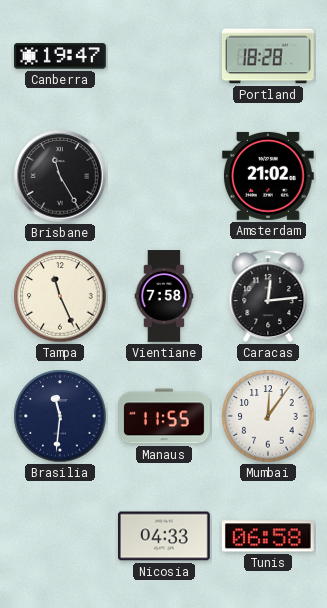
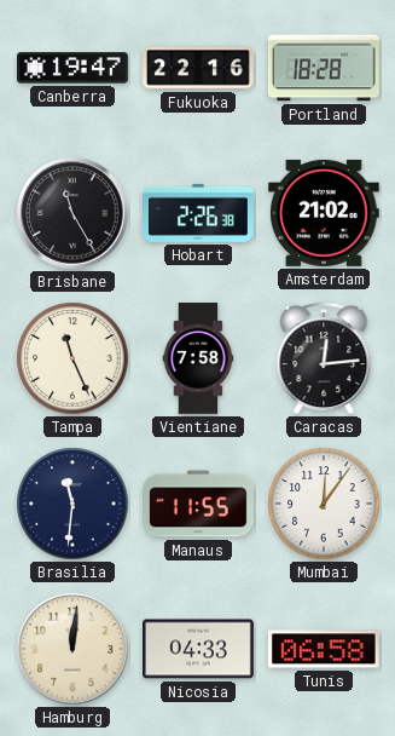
Fukuoka: none -> 22:16 (199, 68)
Hobart: none -> 2:26 (199, 213)
Hamburg: none -> 12:01 (72, 649)
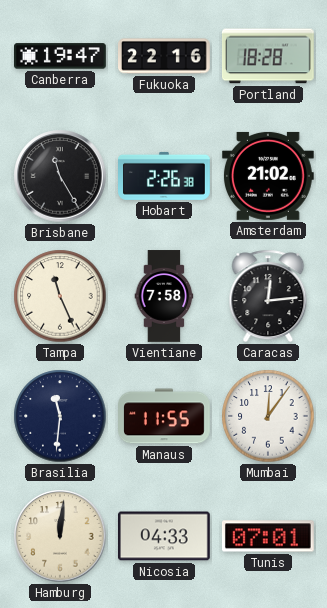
Tunis: 06:58 -> 07:01 (268, 536)
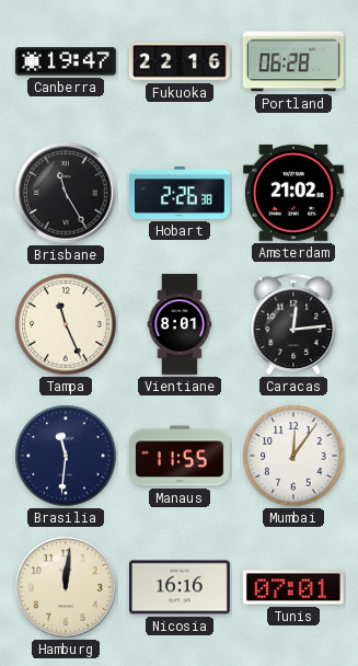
Portland: 18:28 -> 06:28 (293, 61)
Vientiane: 7:58 -> 8:01 (180, 324)
Nicosia: 04:33 -> 16:16 (181, 587)
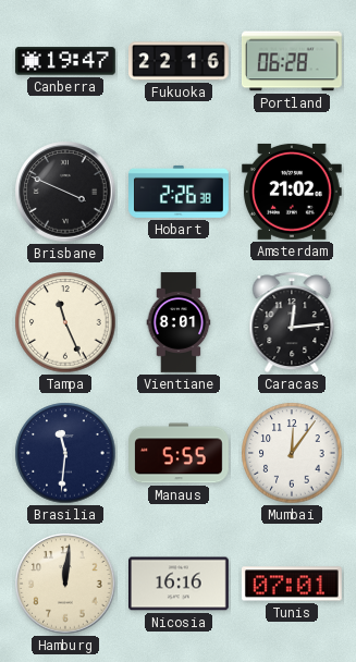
Brisbane: 11:25 -> 3:49 (65, 192)
Manaus: 11:55 -> 5:55 (180, 453)
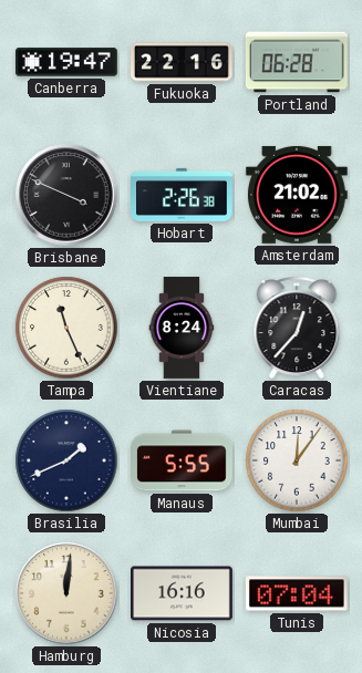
Vientiane: 8:01 -> 8:24 (182, 328)
Caracas: 12:14 -> 12:37 (297, 328)
Brasilia: 11:31 -> 1:41 (66, 460)
Tunis: 07:01 -> 07:04 (297, 593)
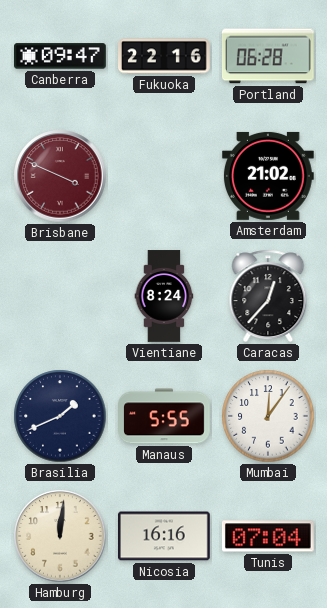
Canberra: 19:47 -> 09:47 (61, 56)
Brisbane dial: black -> burgundy (60, 176)
Hobart: 2:26 -> none (183, 195)
Tampa: 11:26 -> none (66, 328)
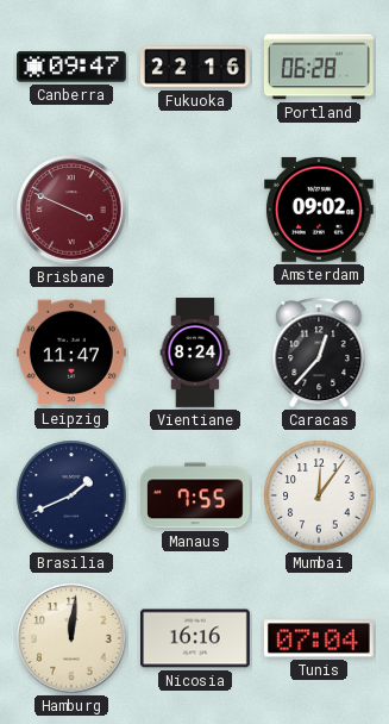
Amsterdam: 21:02 -> 09:02 (319, 210)
Leipzig: none -> 11:47 (73, 352)
Manaus: 5:55 -> 7:55 (196, 495)
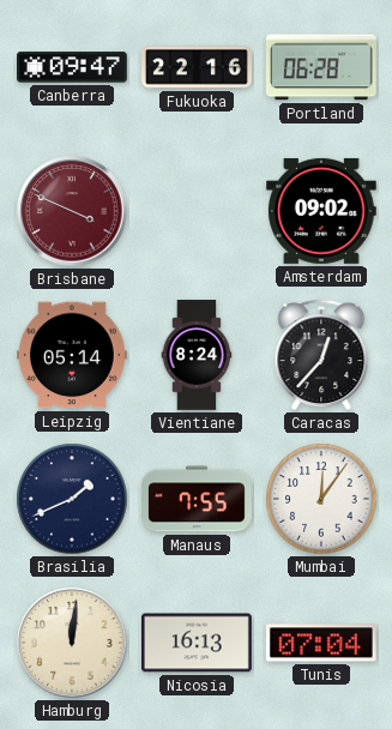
Leipzig: 11:47 -> 05:14 (73, 355)
Nicosia: 16:16 -> 16:13 (198, 643)
